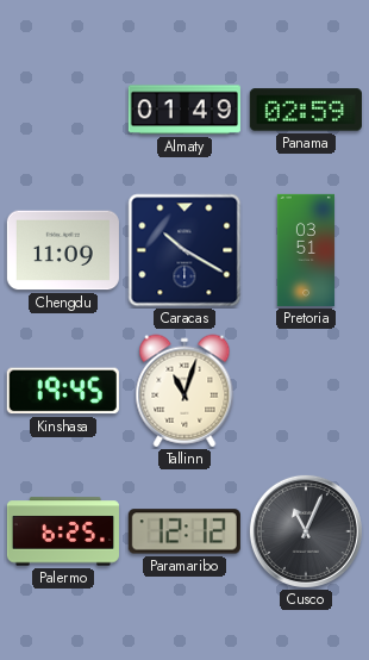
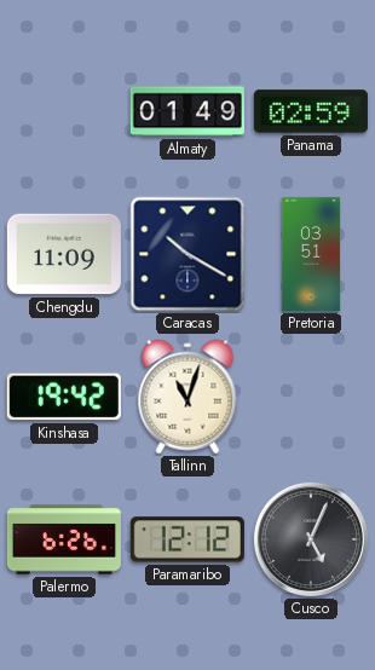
Kinshasa: 19:45 -> 19:42 (64, 397)
Palermo: 6:25 -> 6:26 (64, 539)
Cusco: 11:04 -> 5:04 (311, 539)
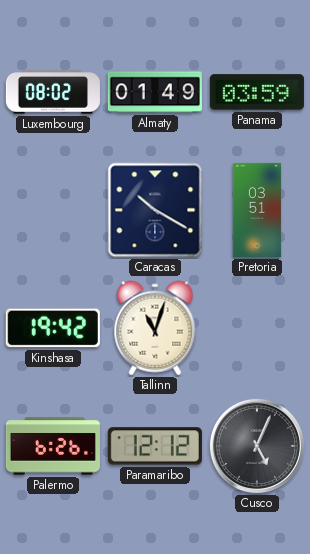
Luxembourg: none -> 08:02 (53, 92)
Panama: 02:59 -> 03:59 (257, 92)
Chengdu: 11:09 -> none (64, 254)
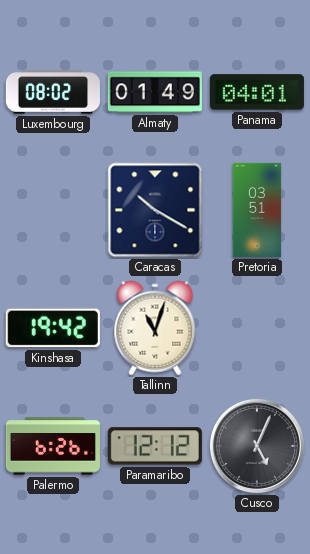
Panama: 03:59 -> 04:01 (257, 92)
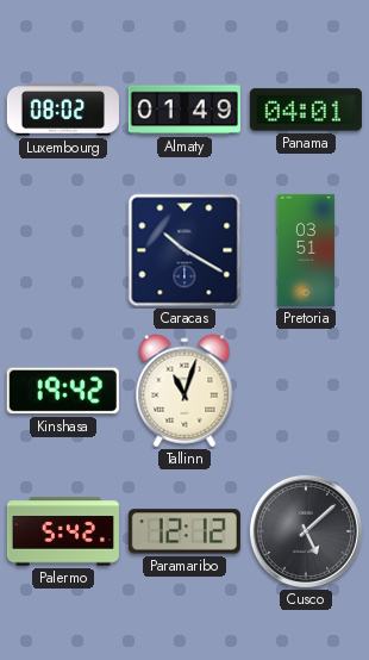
Palermo: 6:26 -> 5:42 (63, 531)
Cusco: 5:04 -> 5:08 (306, 531)
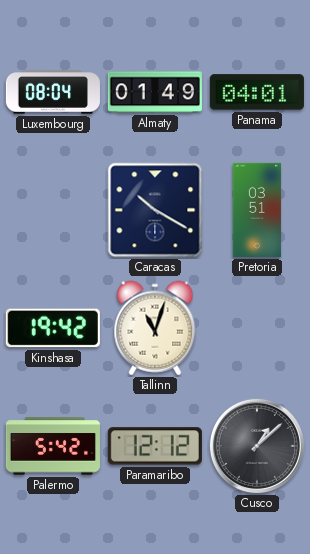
Luxembourg: 08:02 -> 08:04 (53, 92)
Cusco: 5:08 -> 1:08 (257, 446)
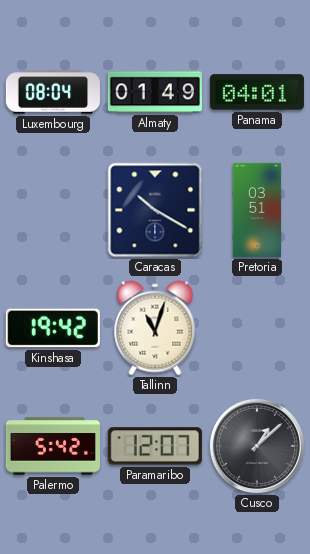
Paramaribo: 12:12 -> 12:07 (155, 446)
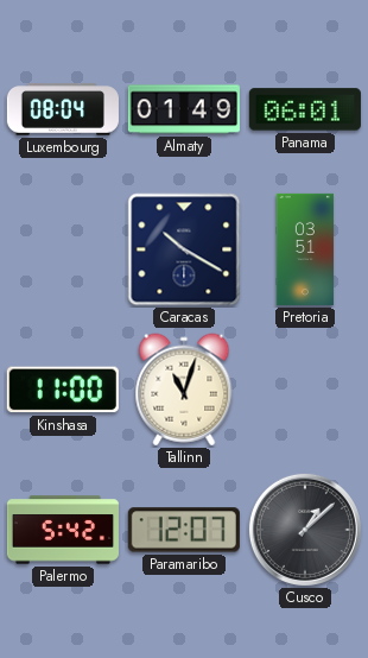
Panama: 04:01 -> 06:01 (305, 109)
Kinshasa: 19:42 -> 11:00 (63, 390)
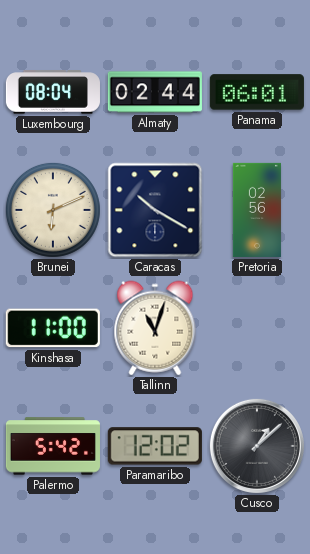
Almaty: 01:49 -> 02:44 (155, 92)
Brunei: none -> 6:11 (53, 210)
Pretoria: 03:51 -> 02:56 (257, 210)
Paramaribo: 12:07 -> 12:02 (155, 446)
